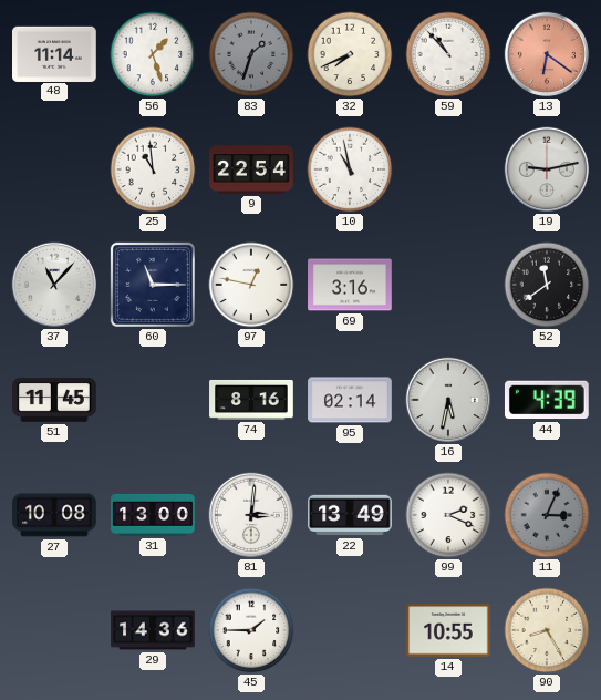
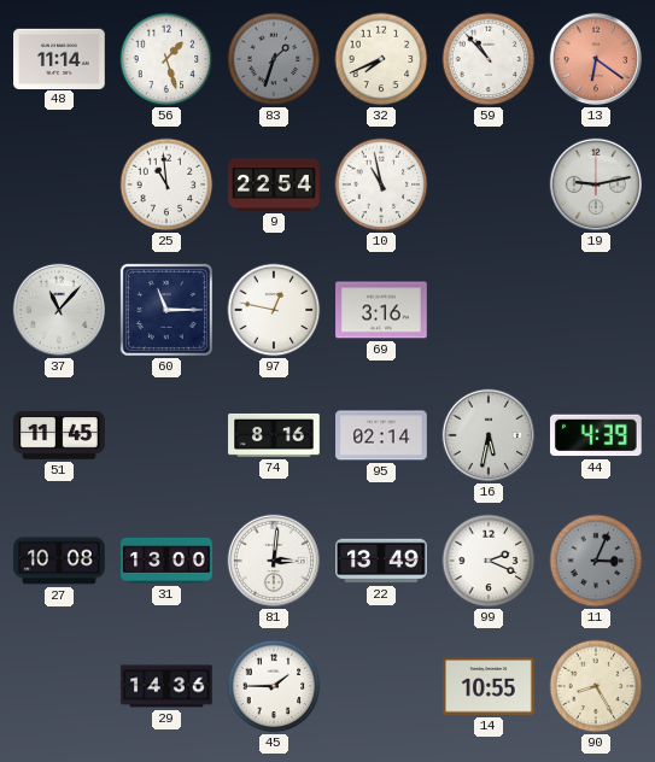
52: 11:39 -> none (547, 285)
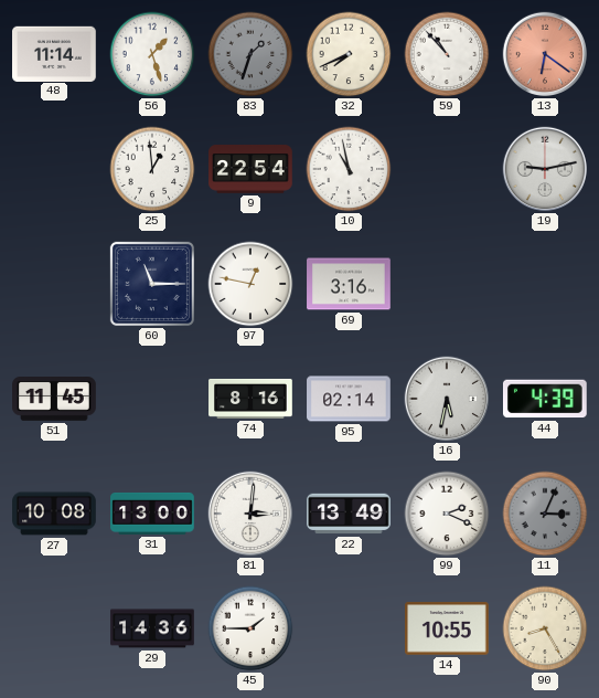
25: 10:59 -> 12:59 (152, 169)
37: 11:07 -> none (59, 310)
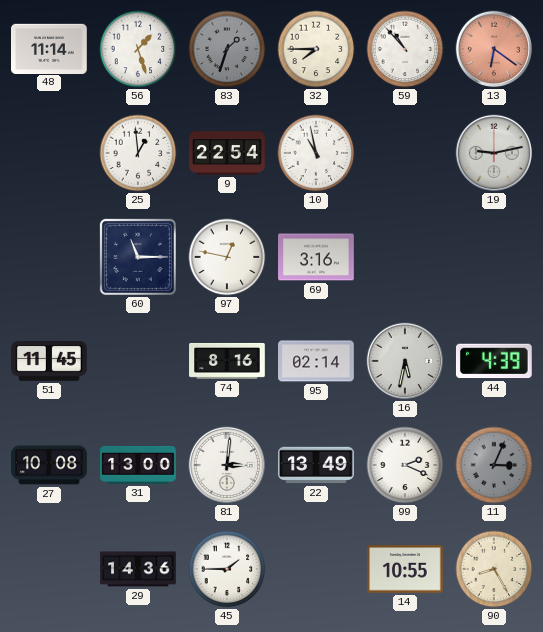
32: 7:41 -> 7:45 (316, 49)
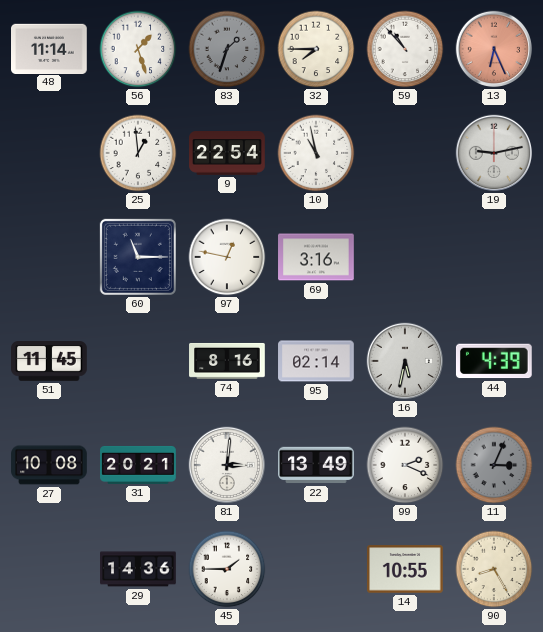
13: 6:21 -> 6:26 (494, 49)
31: 13:00 -> 20:21 (138, 465)
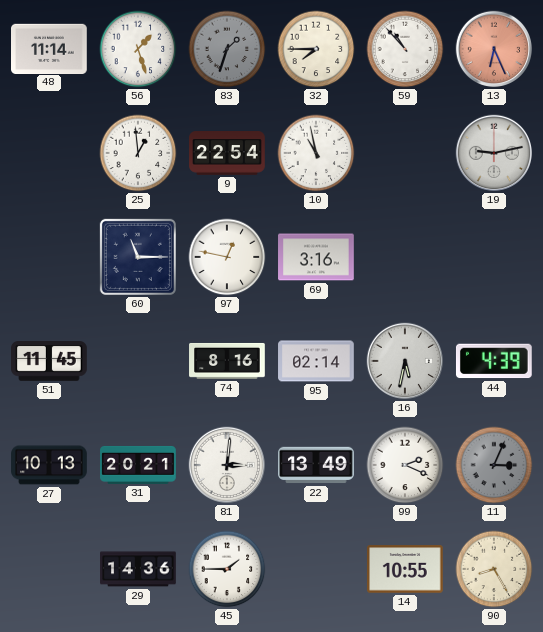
27: 10:08 -> 10:13 (49, 465)
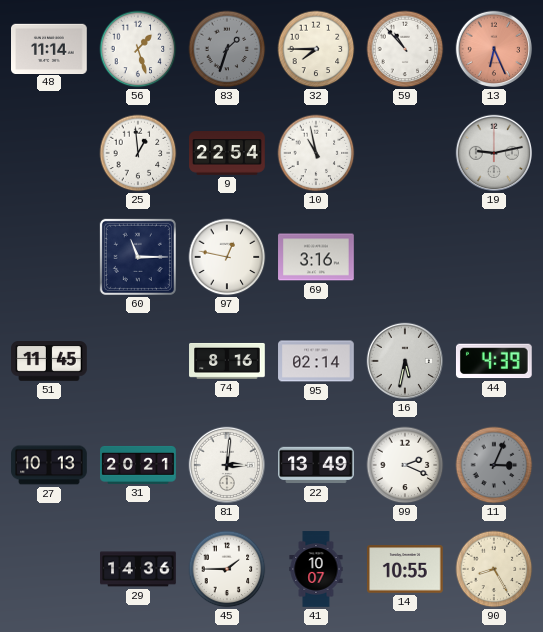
41: none -> 10:07 (316, 569)
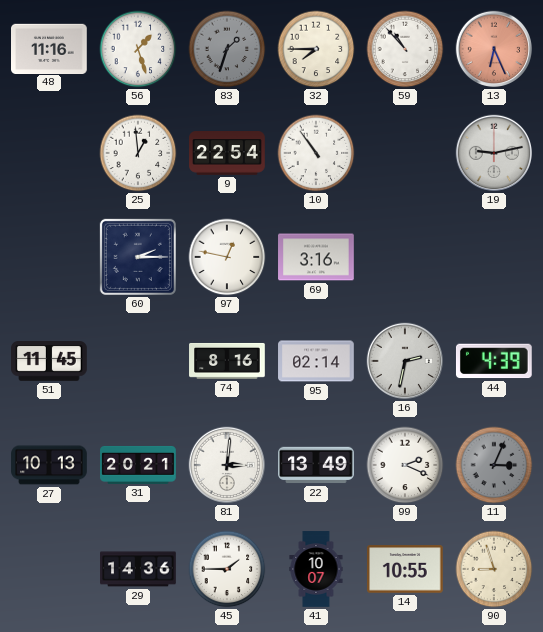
48: 11:14 -> 11:16 (50, 48)
10: 10:58 -> 10:54 (316, 153)
60: 11:15 -> 2:15 (138, 257)
16: 5:32 -> 2:32 (405, 361)
90: 8:25 -> 8:57 (494, 569)
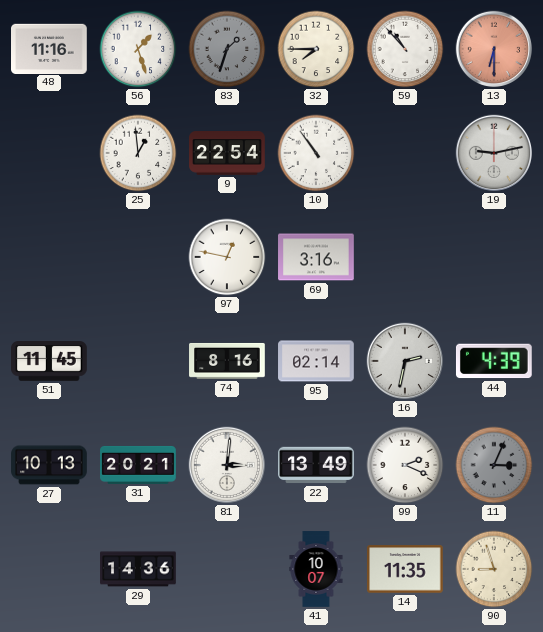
13: 6:26 -> 6:30 (494, 49)
60: 2:15 -> none (138, 257)
45: 1:45 -> none (227, 569)
14: 10:55 -> 11:35 (406, 569)
